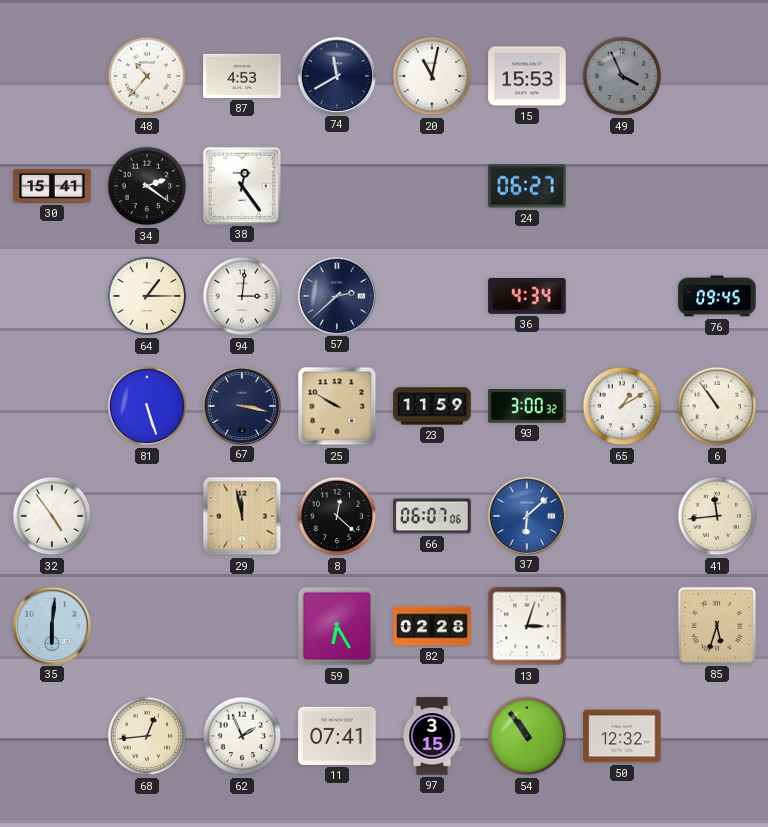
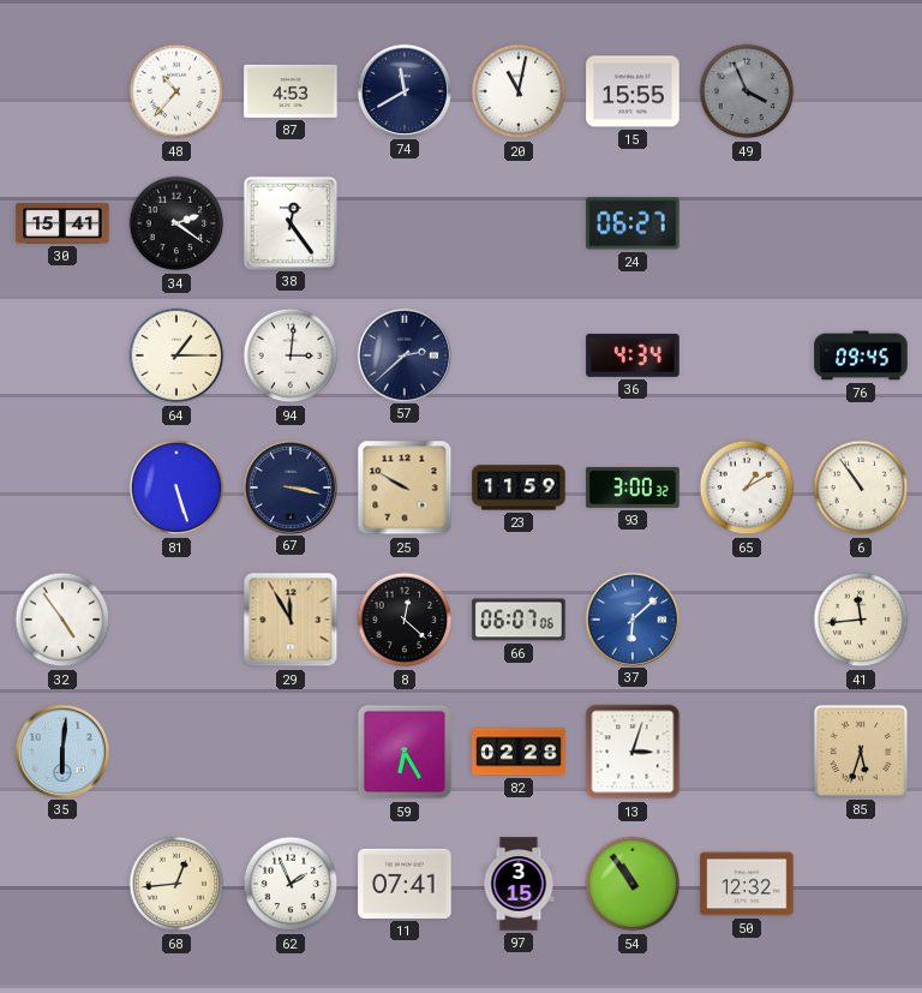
15: 15:53 -> 15:55 (633, 91)
29: 11:58 -> 11:55 (291, 620)
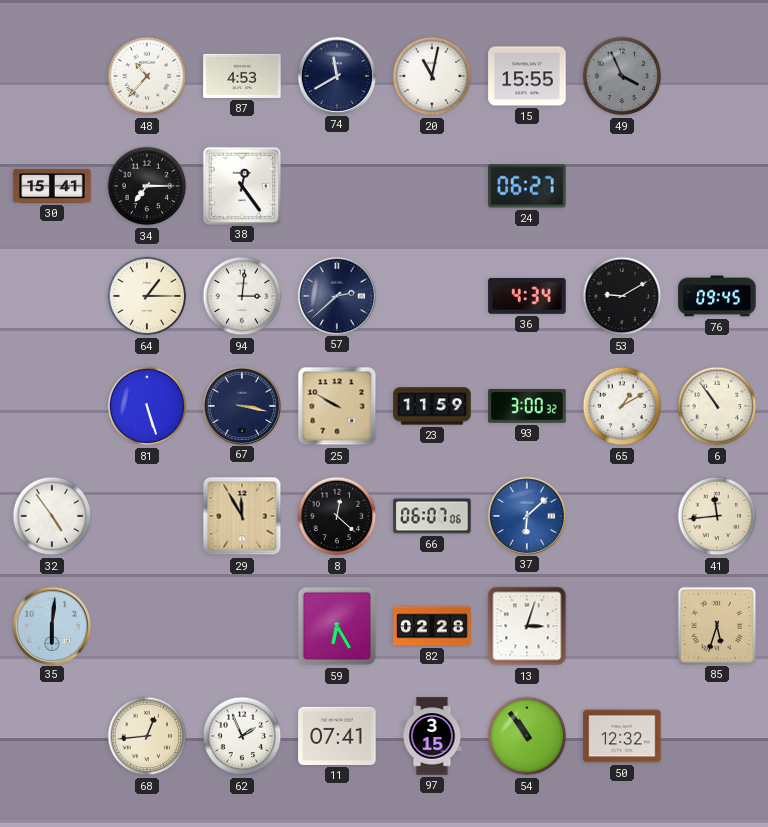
34: 2:21 -> 7:15 (147, 186)
53: none -> 9:10 (622, 296)
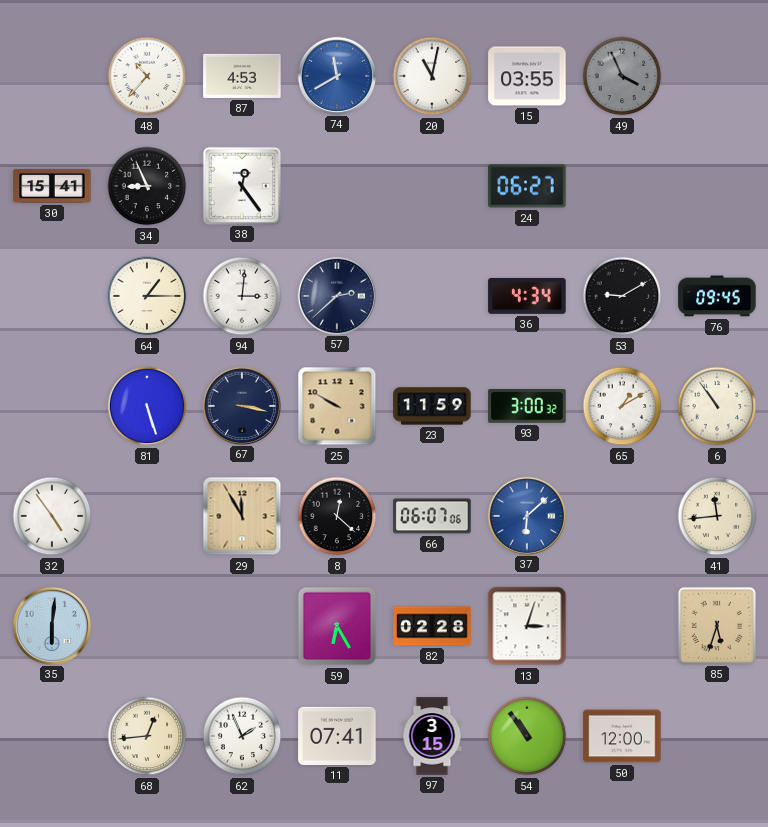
74 dial: navy -> blue (336, 75)
15: 15:55 -> 03:55 (527, 76)
34: 7:15 -> 8:56 (147, 186)
50: 12:32 -> 12:00 (622, 736)
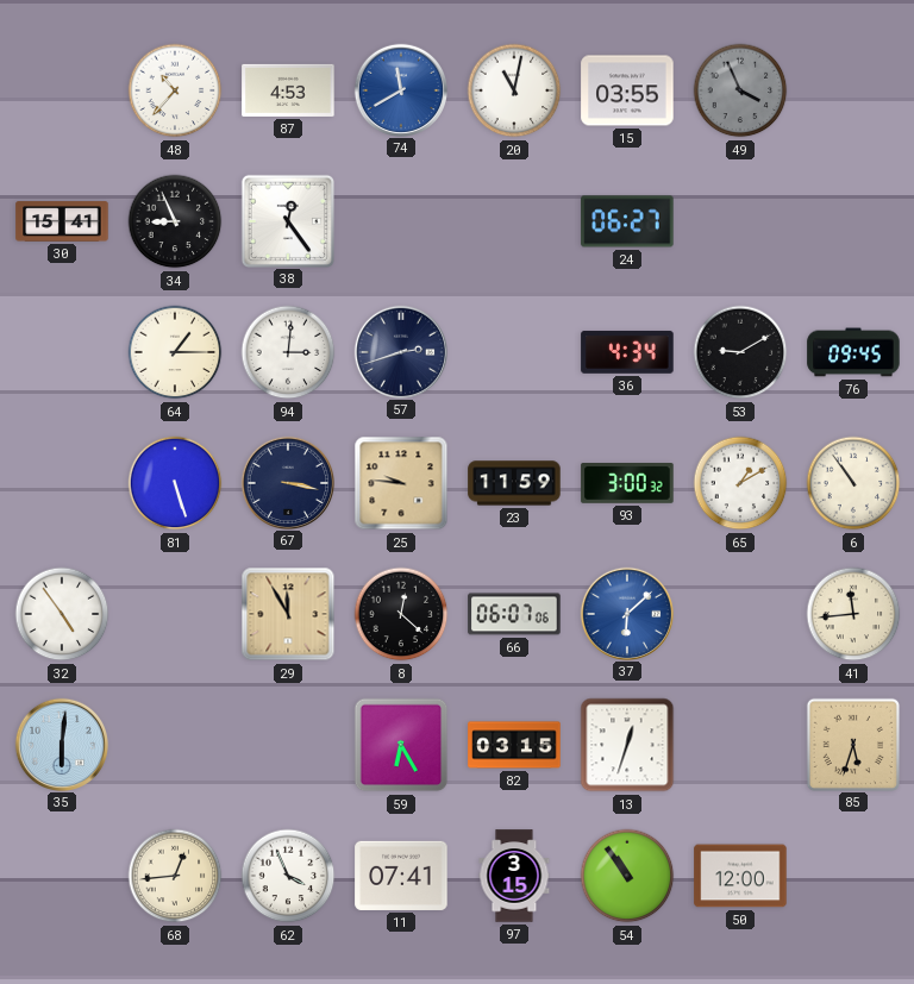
57: 2:38 -> 2:42 (400, 351)
25: 9:50 -> 9:46 (401, 483)
82: 02:28 -> 03:15 (514, 745)
13: 3:03 -> 12:33 (627, 745)
62: 1:56 -> 3:56 (288, 876)
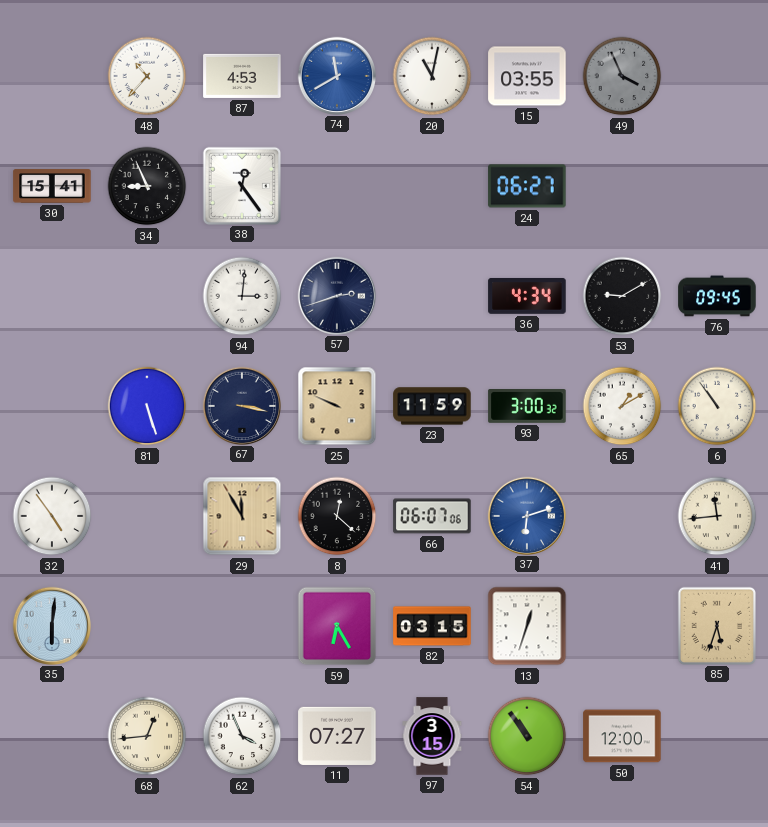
64: 1:15 -> none (175, 352)
25: 9:46 -> 9:49 (337, 406)
37: 6:08 -> 6:12 (526, 515)
11: 07:41 -> 07:27 (337, 736)
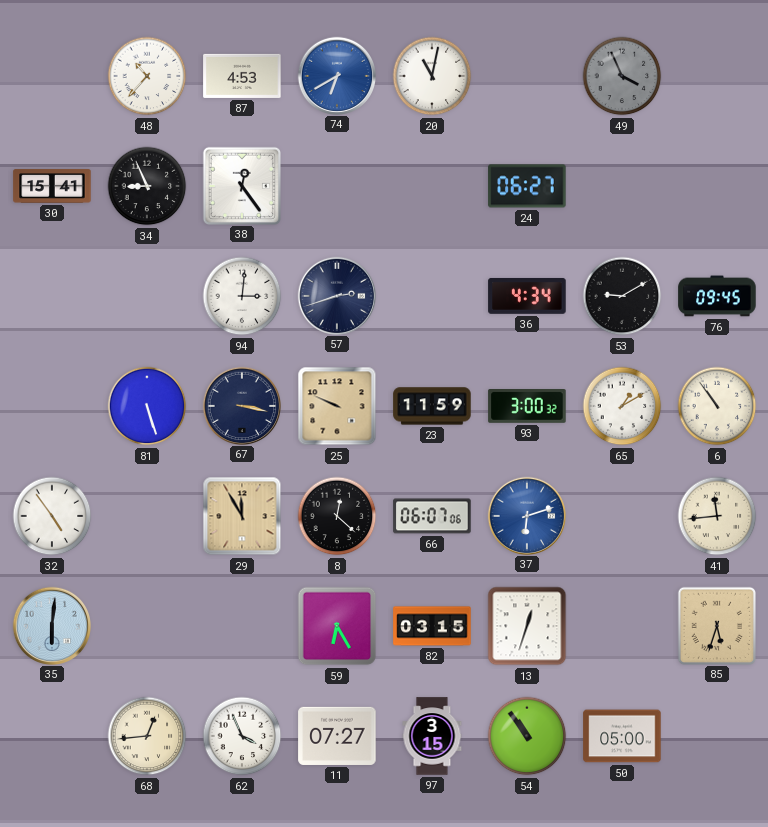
74: 11:40 -> 6:40 (336, 75)
15: 03:55 -> none (527, 76)
50: 12:00 -> 05:00 (622, 736)
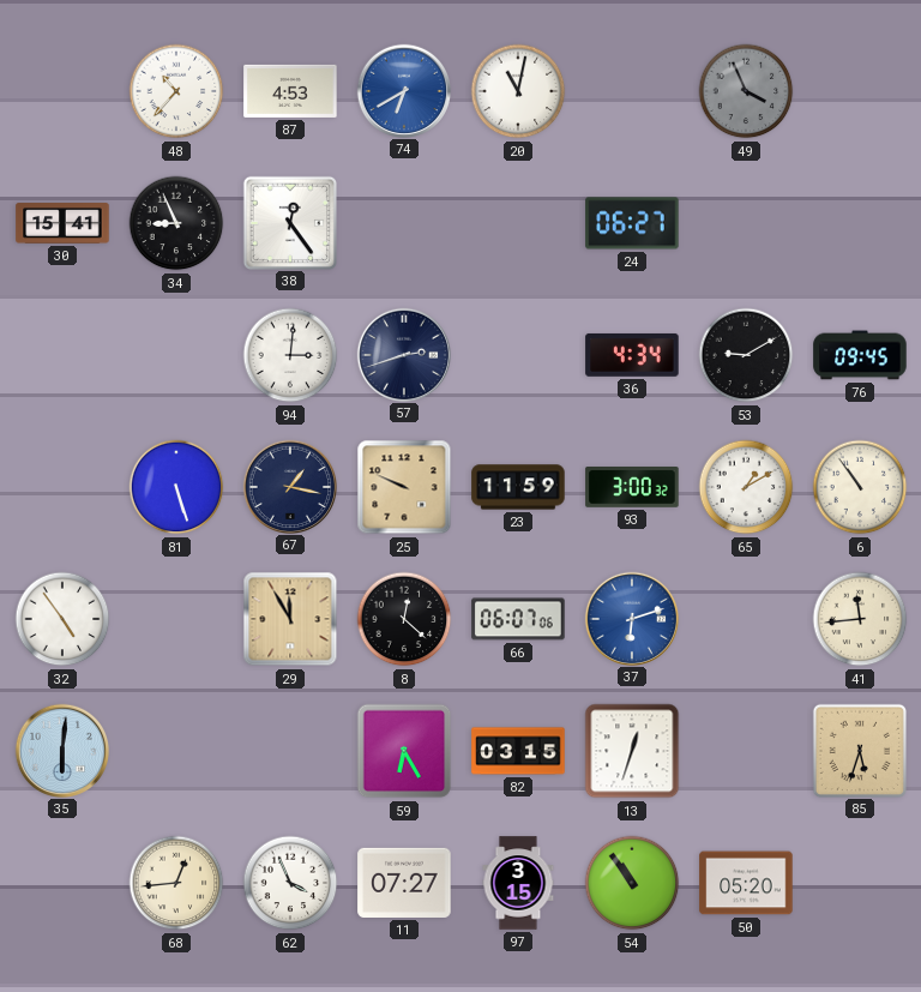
67: 3:17 -> 1:17 (289, 486)
50: 05:00 -> 05:20 (746, 883)
